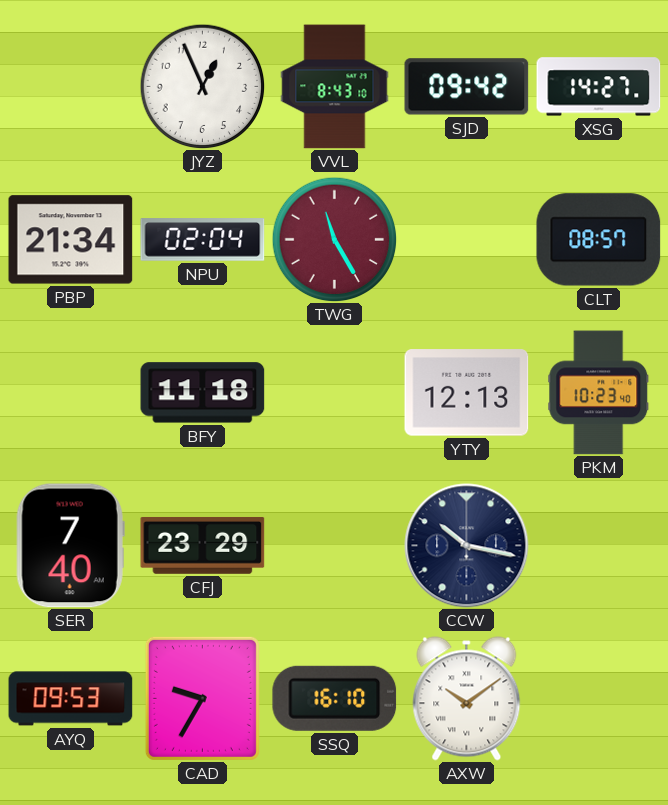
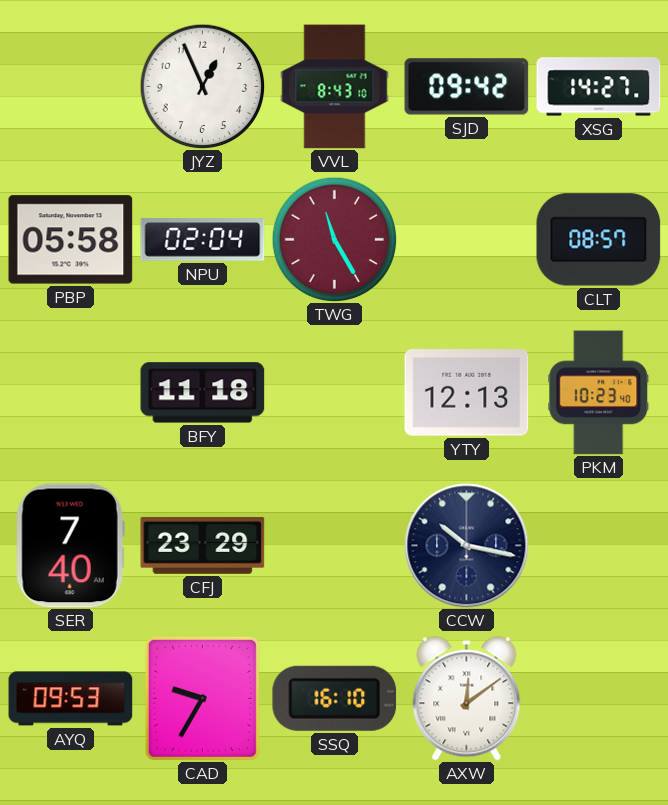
PBP: 21:34 -> 05:58 (71, 240)
AXW: 10:09 -> 12:09 (467, 699)
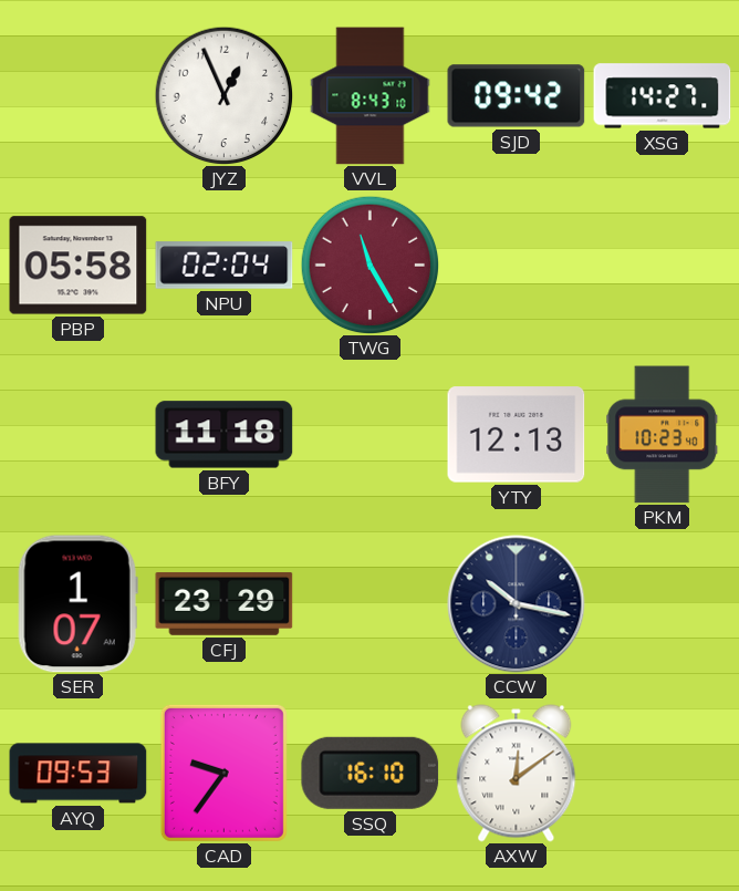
CLT: 08:57 -> none (599, 240)
SER: 7:40 -> 1:07 (77, 604)
CAD: 9:35 -> 9:36 (223, 773)
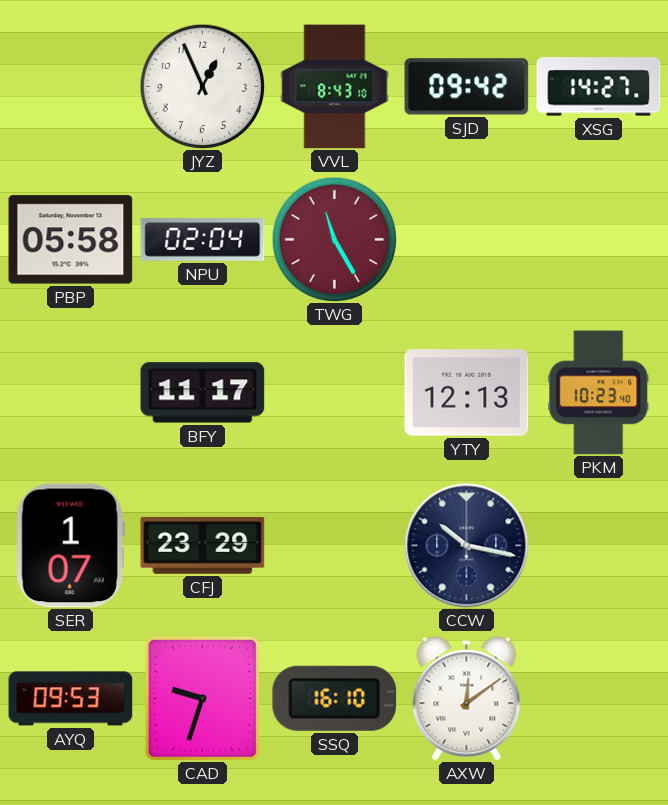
BFY: 11:18 -> 11:17 (203, 393)
CAD: 9:36 -> 9:33 (202, 698)
